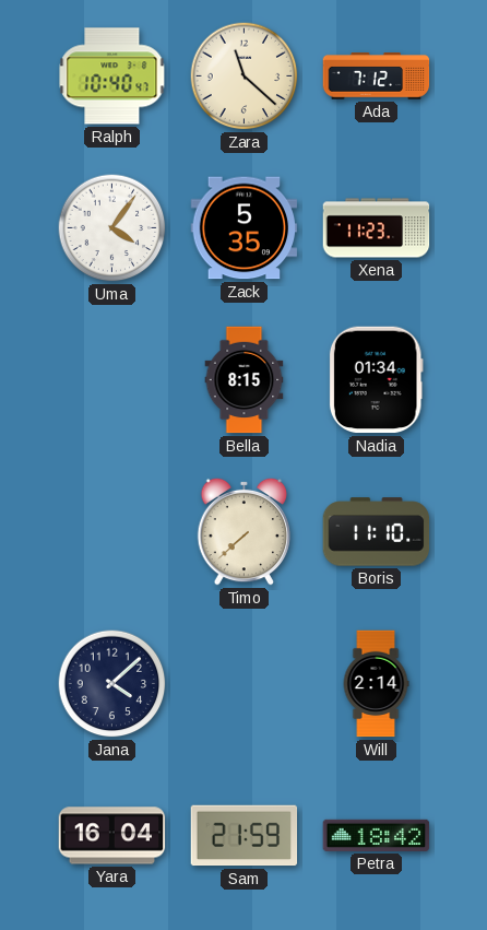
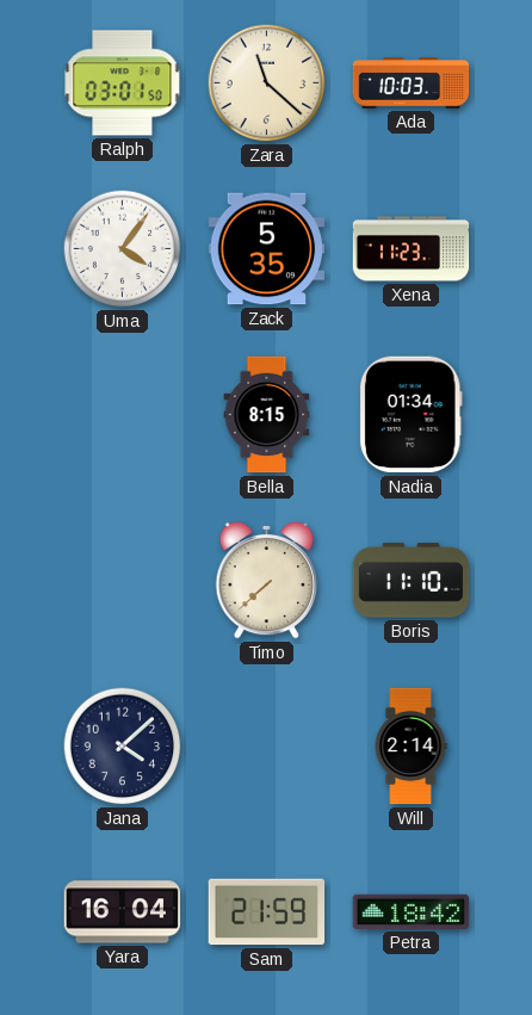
Ralph: 10:40 -> 03:01 (123, 83)
Ada: 7:12 -> 10:03 (412, 83)
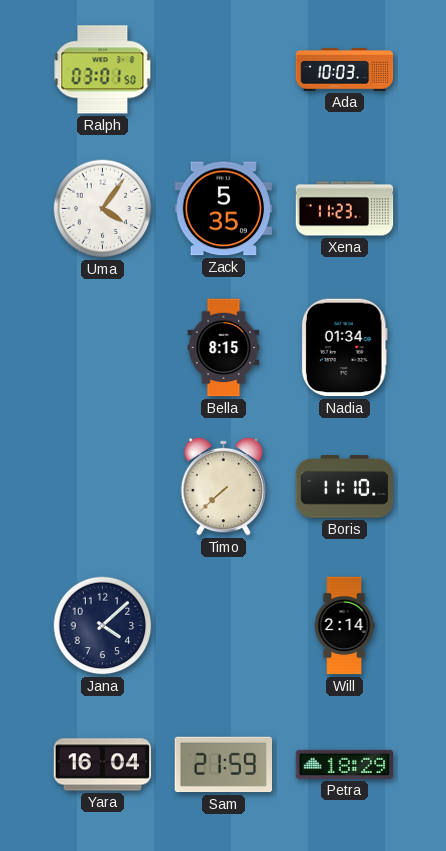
Zara: 11:22 -> none (267, 83)
Petra: 18:42 -> 18:29 (345, 764)
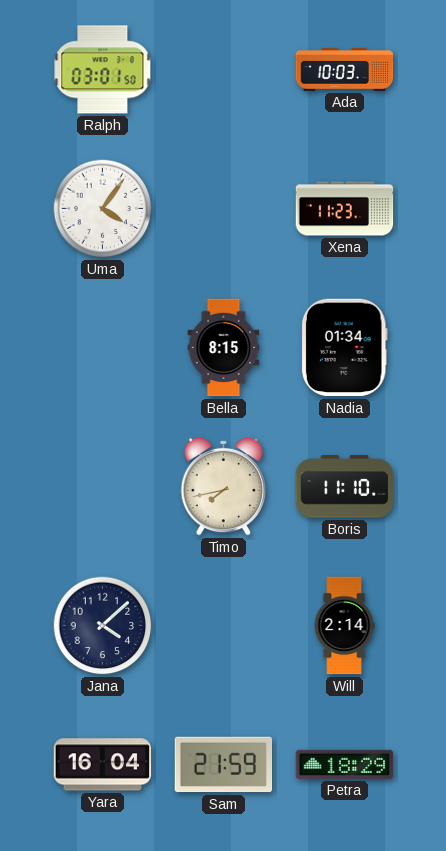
Zack: 5:35 -> none (224, 209)
Timo: 7:38 -> 7:43 (224, 486)
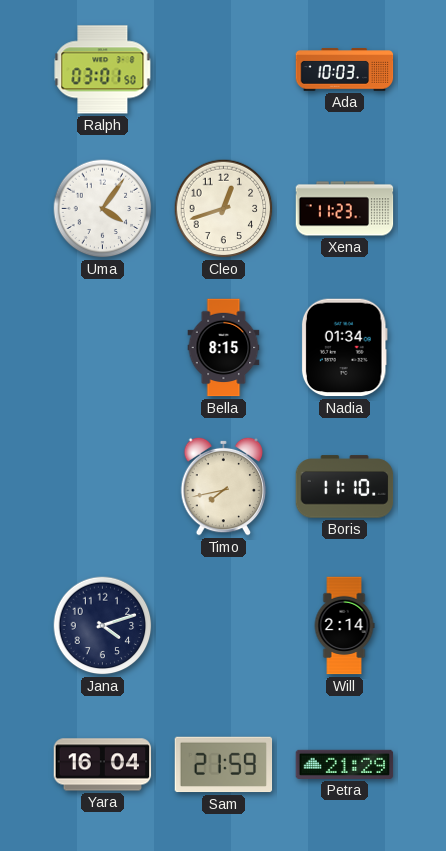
Cleo: none -> 12:42 (224, 209)
Jana: 4:08 -> 4:12 (103, 626)
Petra: 18:29 -> 21:29 (345, 764)
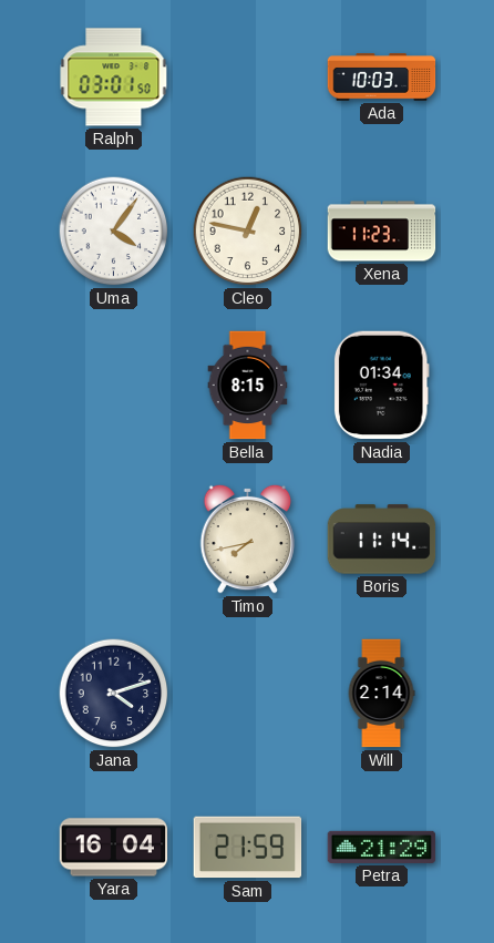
Cleo: 12:42 -> 12:47 (248, 232)
Boris: 11:10 -> 11:14 (382, 540)
